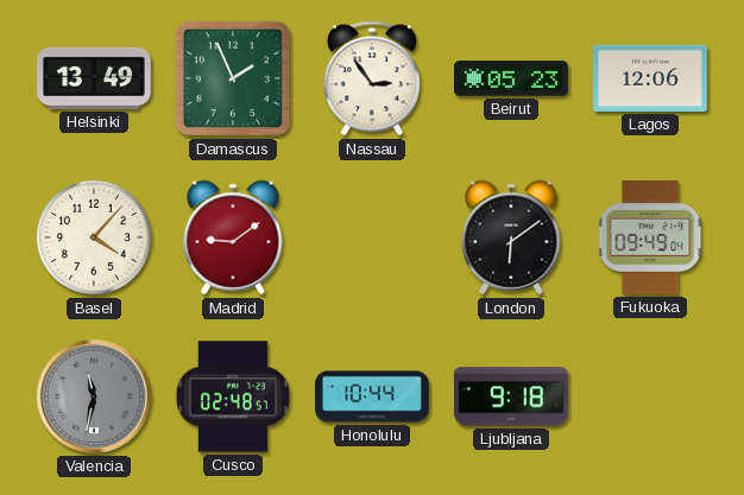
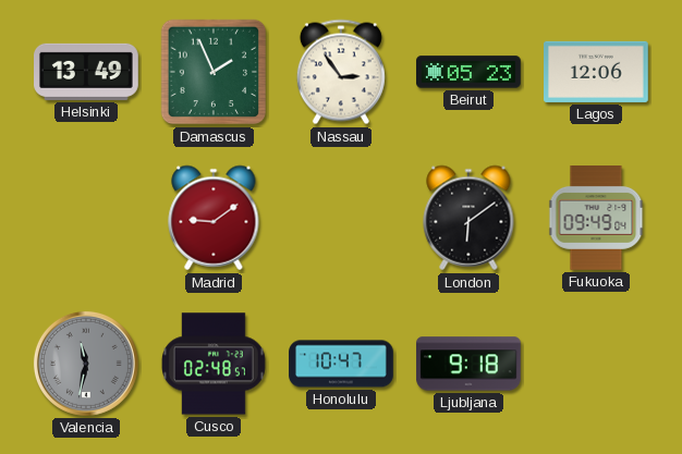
Basel: 4:07 -> none (94, 237)
Honolulu: 10:44 -> 10:47 (341, 364)
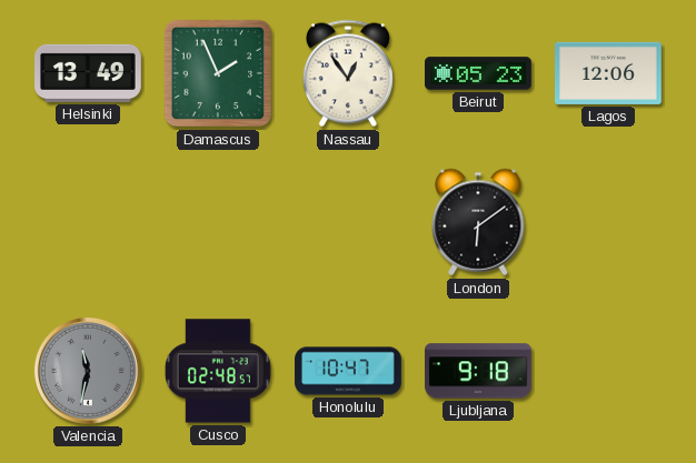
Nassau: 2:54 -> 12:54 (348, 73)
Madrid: 9:09 -> none (214, 218)
Fukuoka: 09:49 -> none (596, 219)
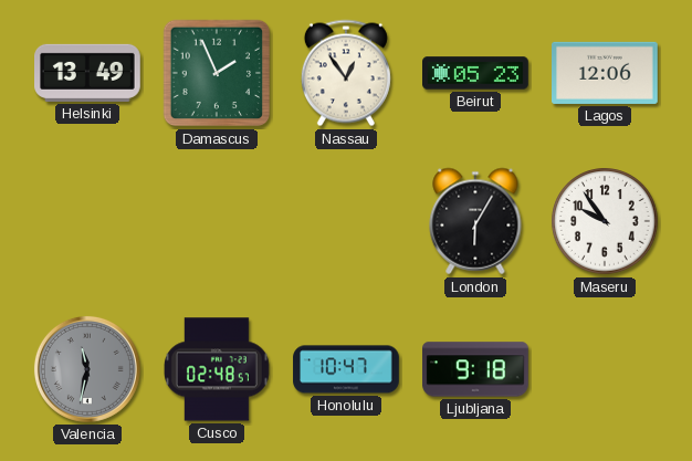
London: 6:09 -> 6:05 (475, 221)
Maseru: none -> 9:54 (605, 221)
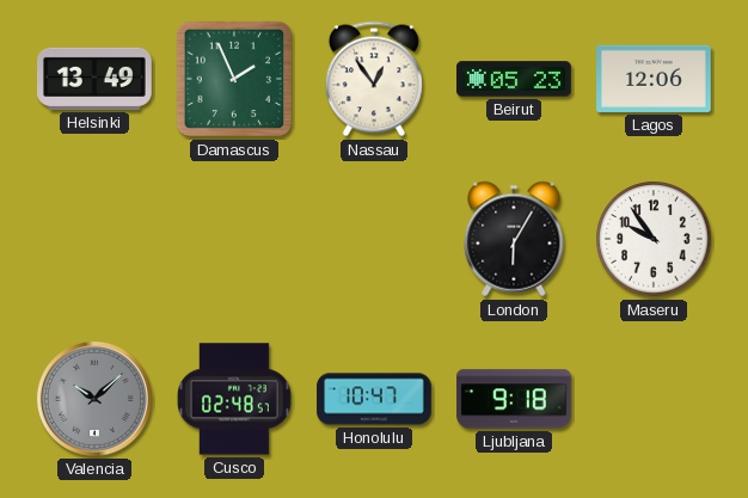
Valencia: 11:32 -> 10:08 (94, 399)
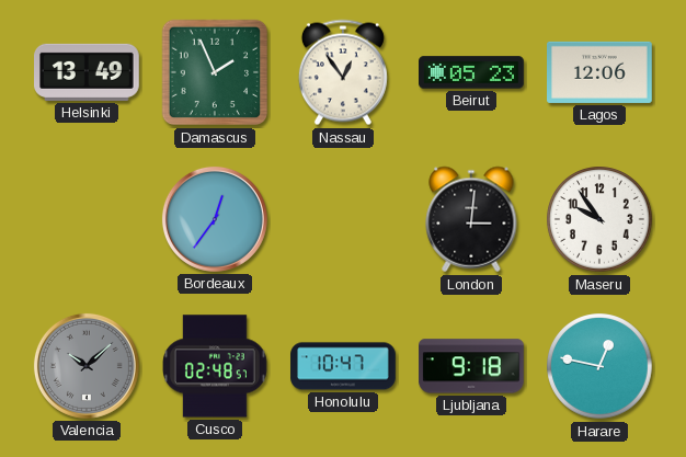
Bordeaux: none -> 12:36 (215, 219)
London: 6:05 -> 3:01 (471, 219)
Harare: none -> 12:47 (599, 366)
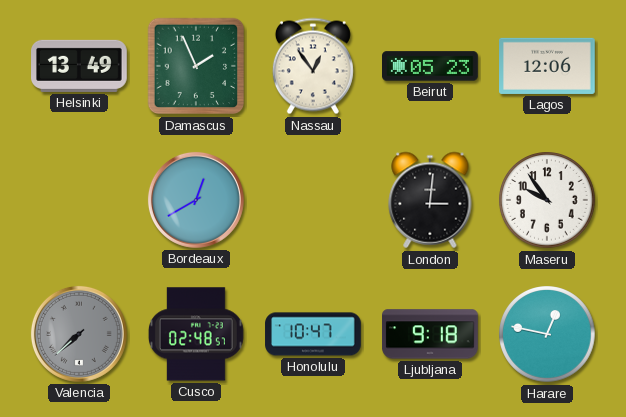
Bordeaux: 12:36 -> 12:40 (196, 200)
Valencia: 10:08 -> 7:38 (79, 334)
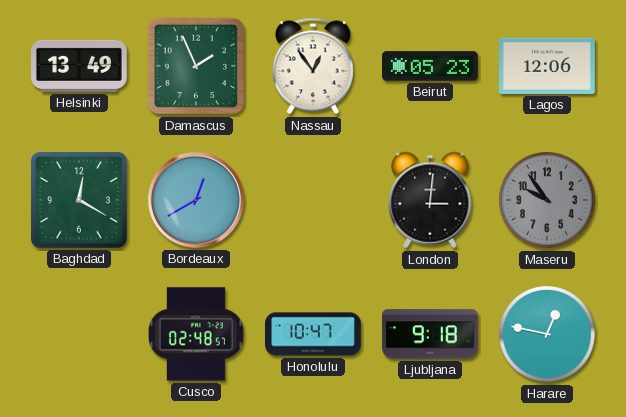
Baghdad: none -> 12:20 (79, 200)
Maseru dial: white -> grey (547, 200)
Valencia: 7:38 -> none (79, 334)
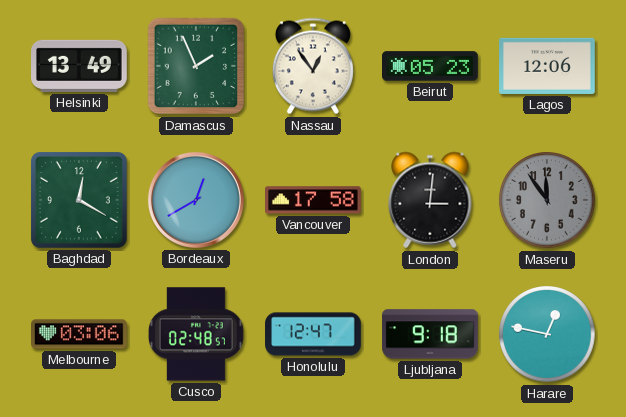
Vancouver: none -> 17:58 (314, 200)
Maseru: 9:54 -> 11:54 (547, 200)
Melbourne: none -> 03:06 (80, 334)
Honolulu: 10:47 -> 12:47 (313, 334)
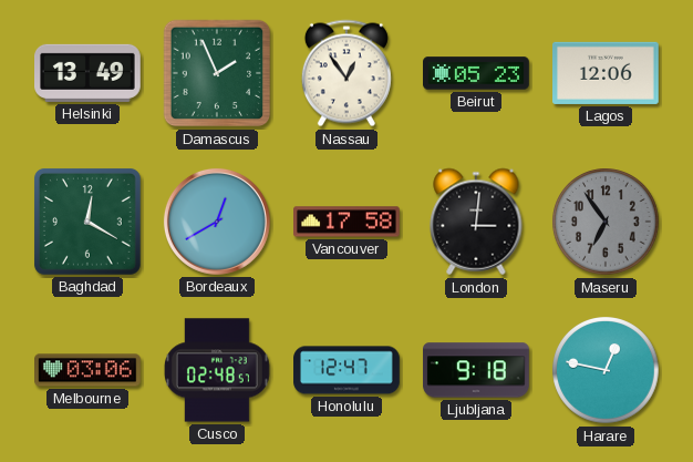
Maseru: 11:54 -> 6:54 (606, 222)
